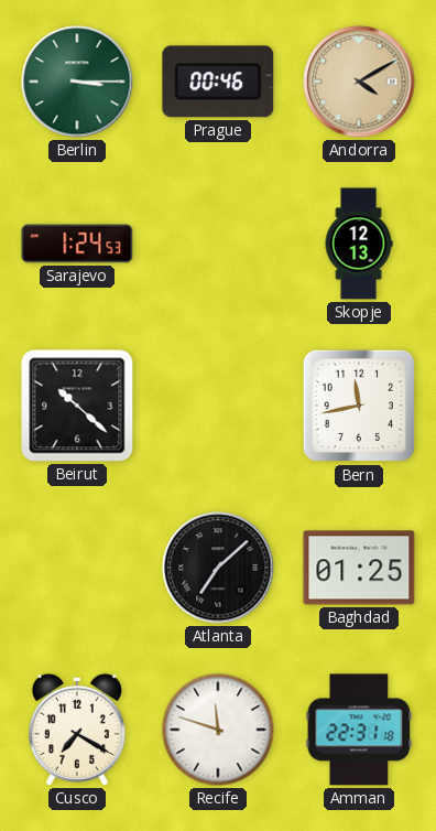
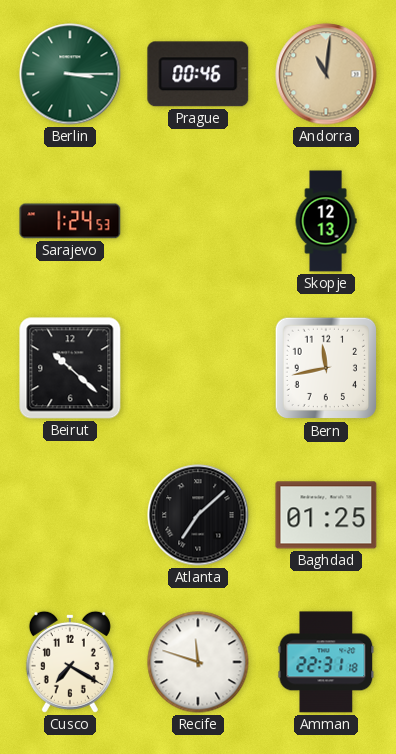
Andorra: 4:10 -> 11:01 (326, 74)
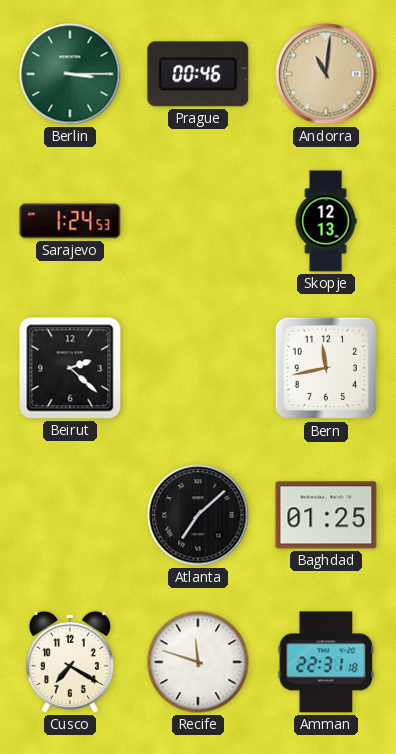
Beirut: 10:22 -> 2:22 (70, 368)
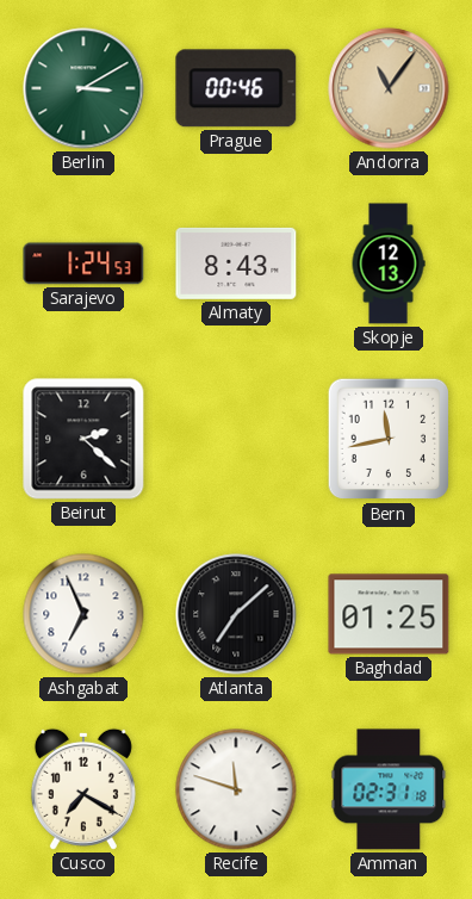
Berlin: 3:15 -> 3:10 (83, 88)
Andorra: 11:01 -> 11:06 (389, 88)
Almaty: none -> 8:43 (236, 263)
Ashgabat: none -> 6:56 (83, 614)
Amman: 22:31 -> 02:31 (389, 789)
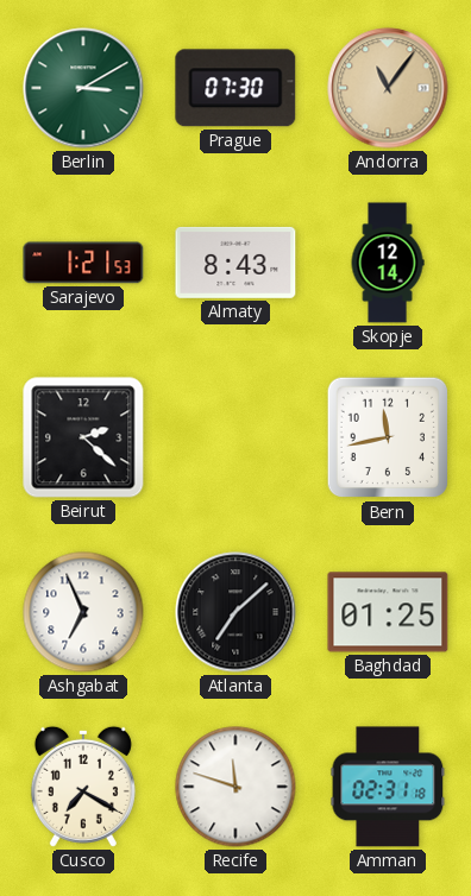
Prague: 00:46 -> 07:30 (235, 88)
Sarajevo: 1:24 -> 1:21 (83, 263)
Skopje: 12:13 -> 12:14 (388, 263)
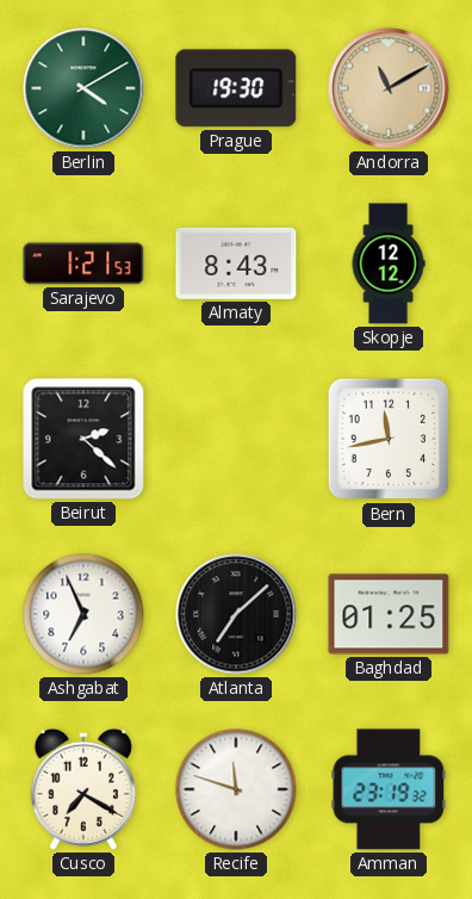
Berlin: 3:10 -> 4:10 (83, 88)
Prague: 07:30 -> 19:30 (236, 88)
Andorra: 11:06 -> 11:10 (389, 88)
Skopje: 12:14 -> 12:12 (389, 263)
Amman: 02:31 -> 23:19 (389, 789)
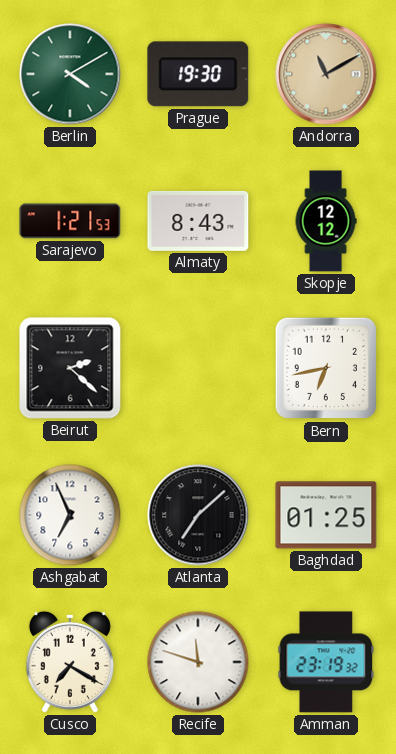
Bern: 11:43 -> 6:43 (326, 368)
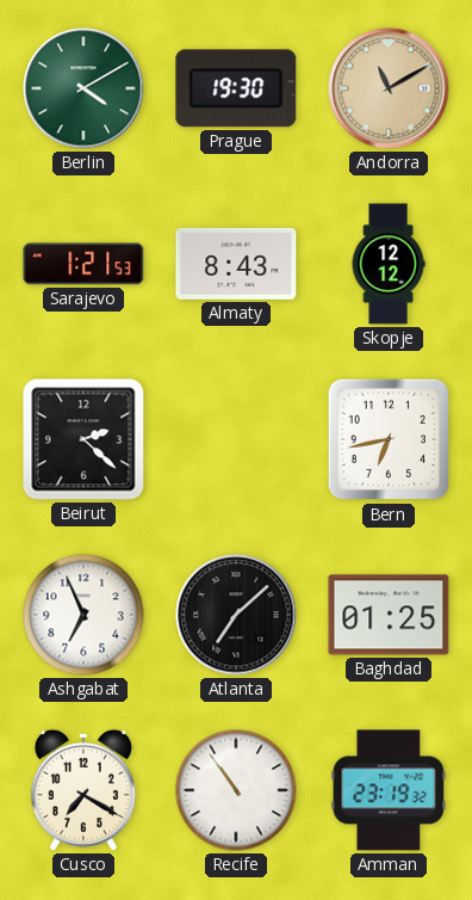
Recife: 11:48 -> 10:54 (236, 790)
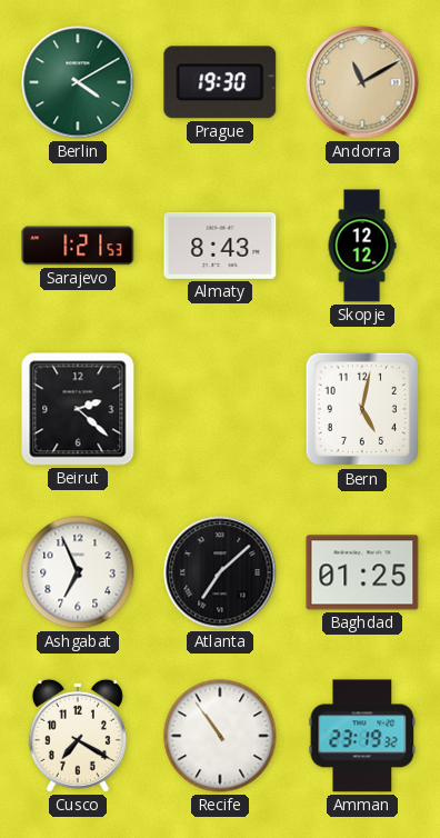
Bern: 6:43 -> 5:02 (362, 409)
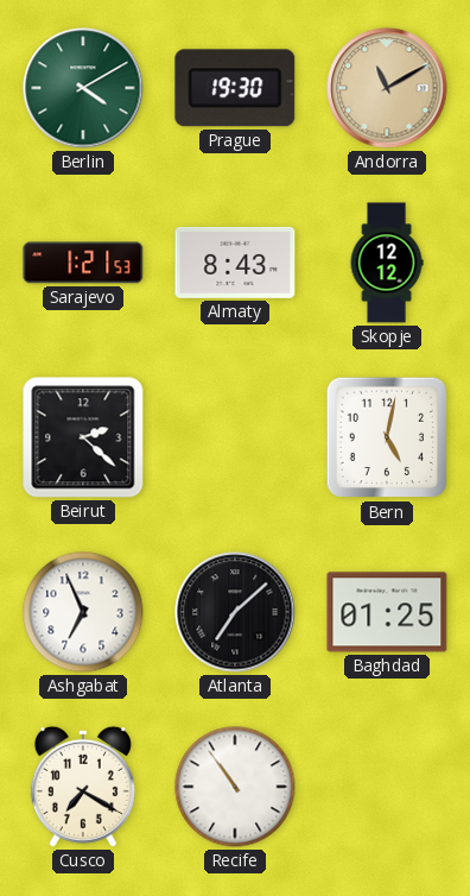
Amman: 23:19 -> none (362, 736)
